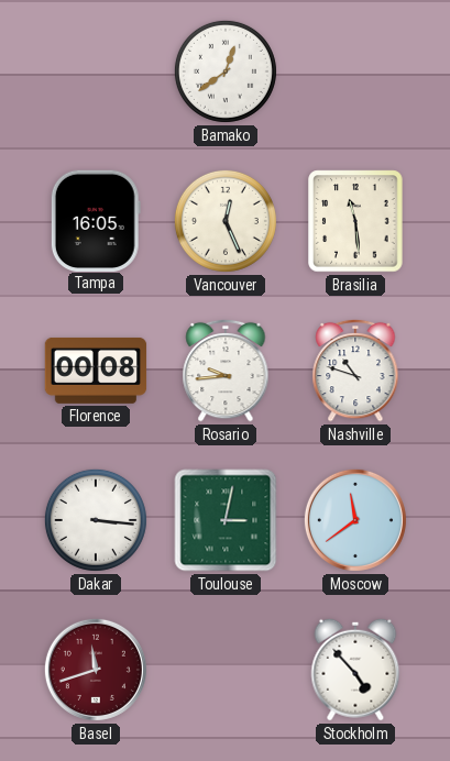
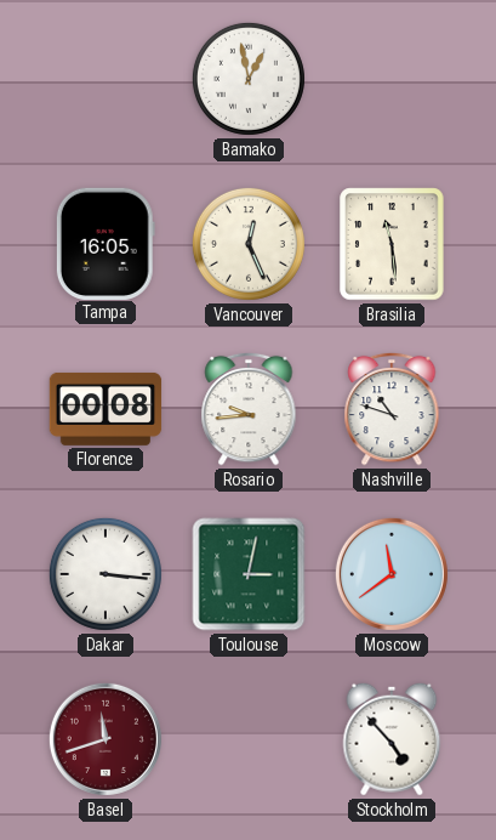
Bamako: 12:39 -> 12:58 (249, 79)
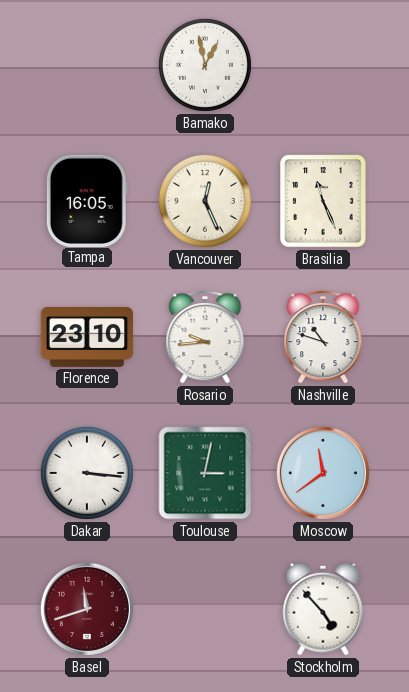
Brasilia: 11:29 -> 11:26 (323, 201)
Florence: 00:08 -> 23:10 (87, 337)
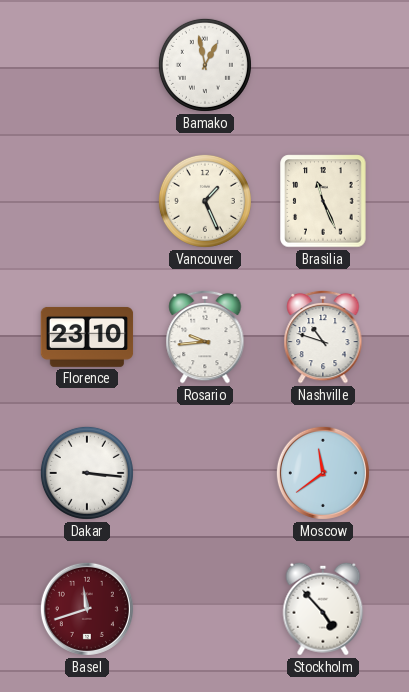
Tampa: 16:05 -> none (87, 200)
Vancouver: 12:26 -> 1:26 (205, 201)
Toulouse: 3:02 -> none (205, 473)
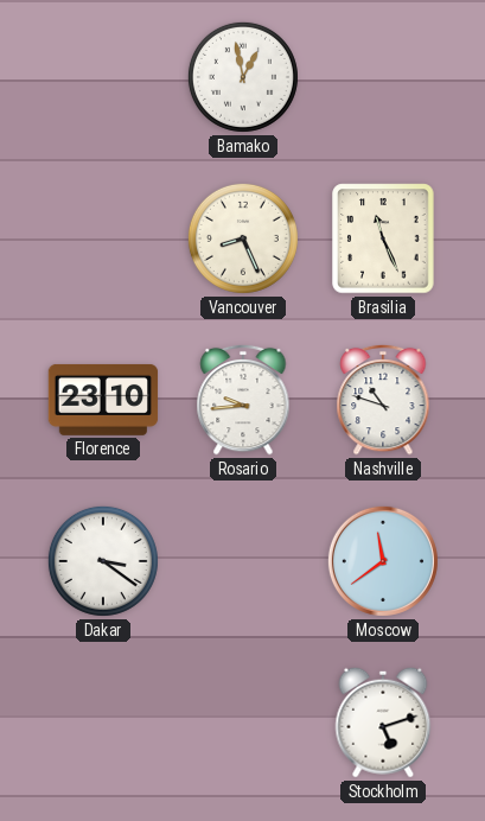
Vancouver: 1:26 -> 8:26 (243, 238)
Dakar: 3:16 -> 3:21 (103, 561)
Basel: 11:42 -> none (87, 609)
Stockholm: 4:53 -> 5:12 (383, 723)
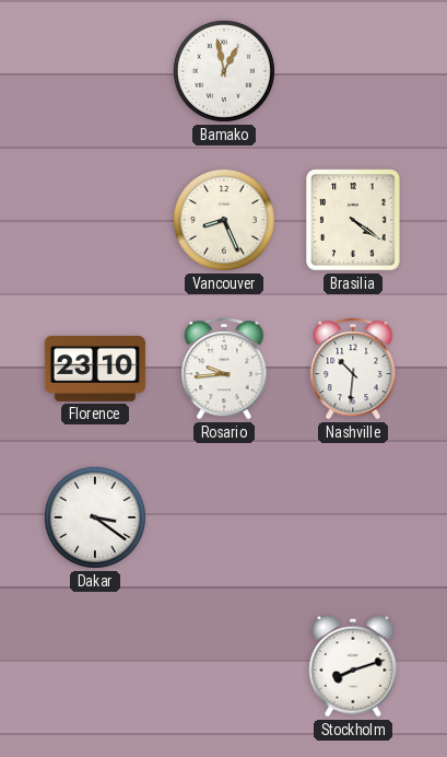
Brasilia: 11:26 -> 4:21 (353, 220)
Nashville: 10:48 -> 10:31 (353, 369)
Moscow: 11:39 -> none (383, 561)
Stockholm: 5:12 -> 8:12 (353, 666)
